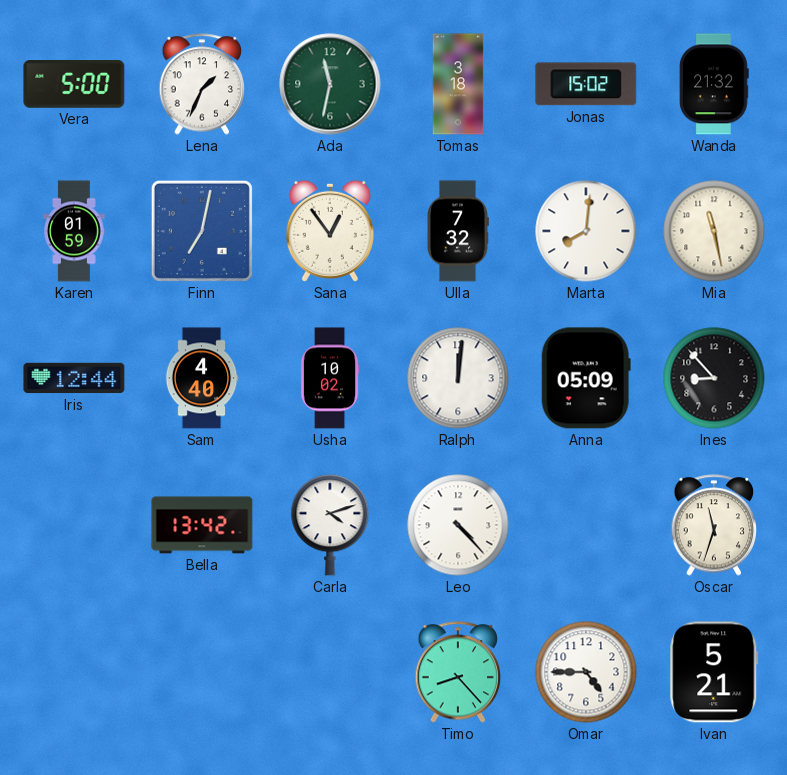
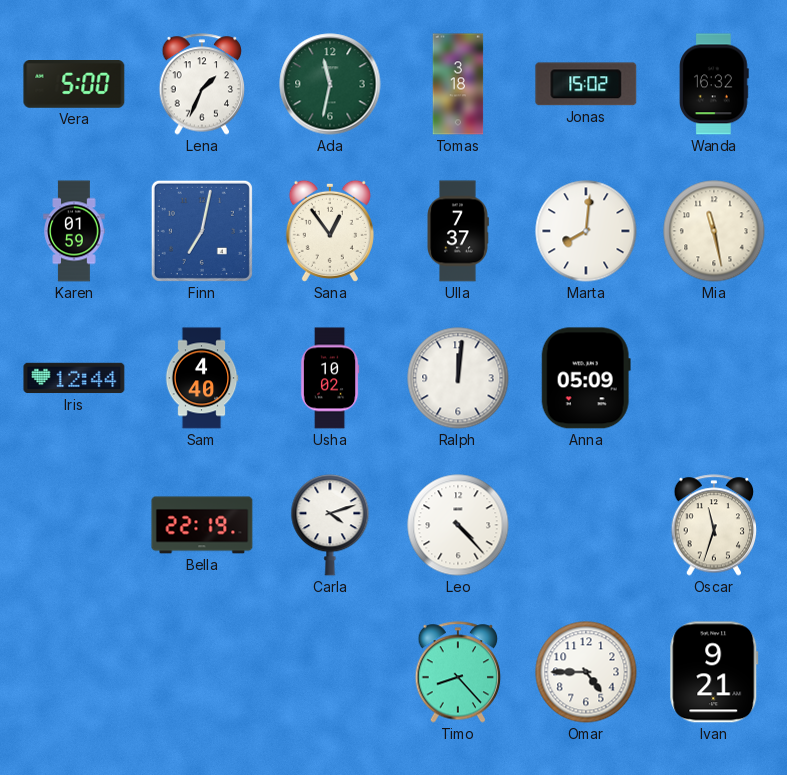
Wanda: 21:32 -> 16:32 (714, 84)
Ulla: 7:32 -> 7:37 (458, 231)
Ines: 8:53 -> none (714, 378)
Bella: 13:42 -> 22:19 (202, 525)
Ivan: 5:21 -> 9:21 (714, 672)
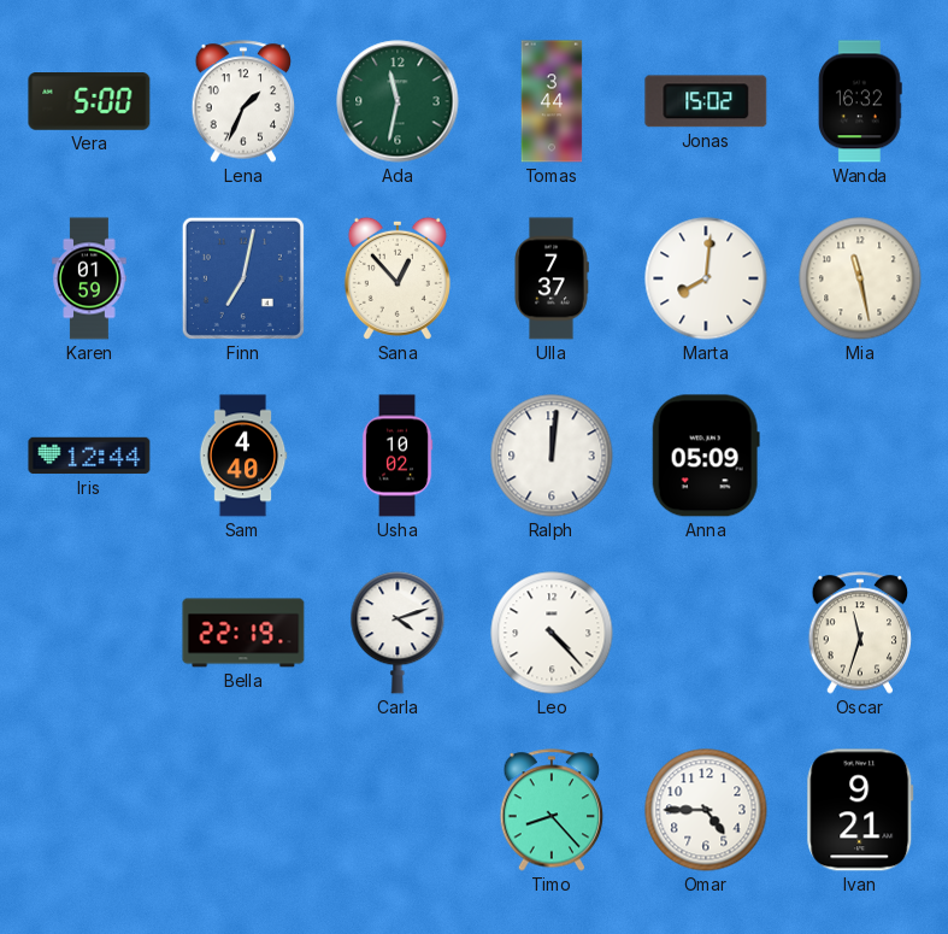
Tomas: 3:18 -> 3:44 (552, 101)
Sana: 12:54 -> 12:53 (398, 278)
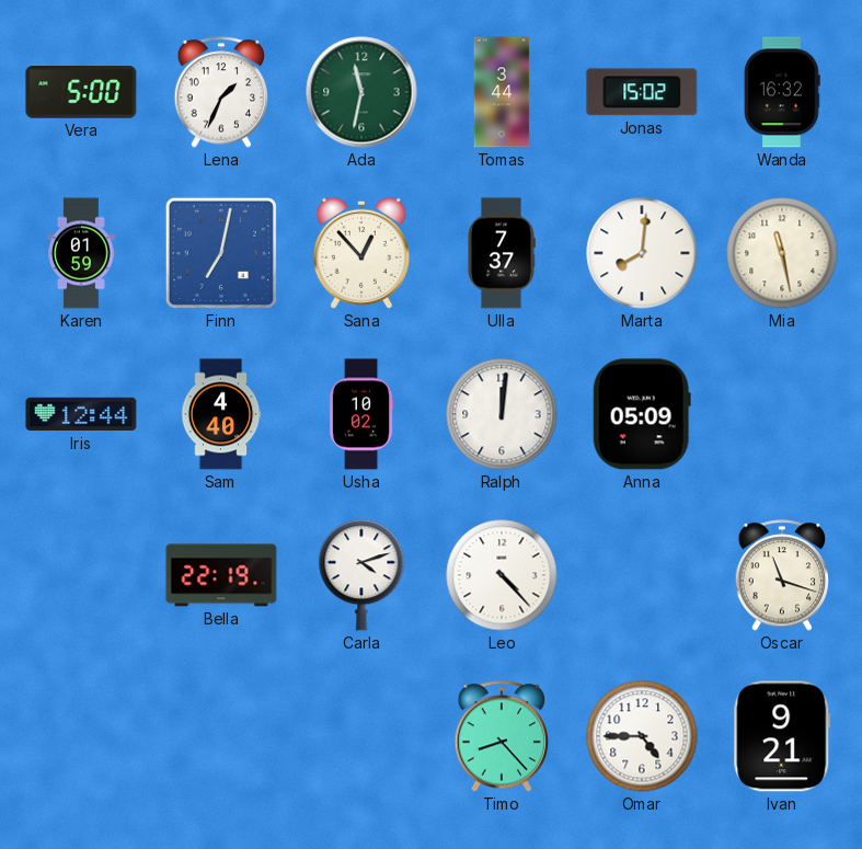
Oscar: 11:33 -> 11:18 (782, 575)
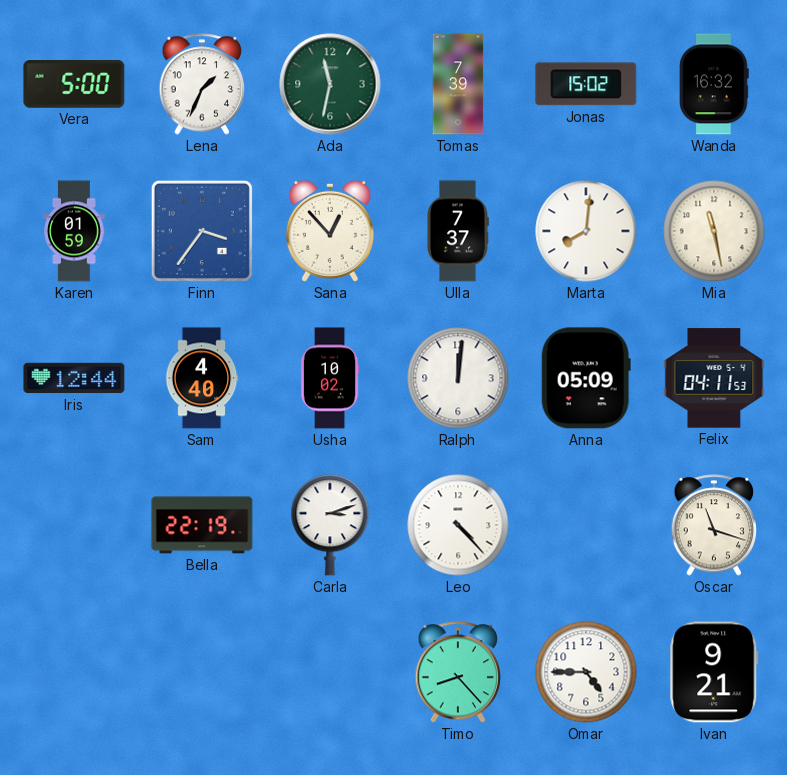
Tomas: 3:44 -> 7:39 (458, 84)
Finn: 7:02 -> 3:36 (202, 231)
Felix: none -> 04:11 (714, 378)
Carla: 4:12 -> 3:12 (330, 525)
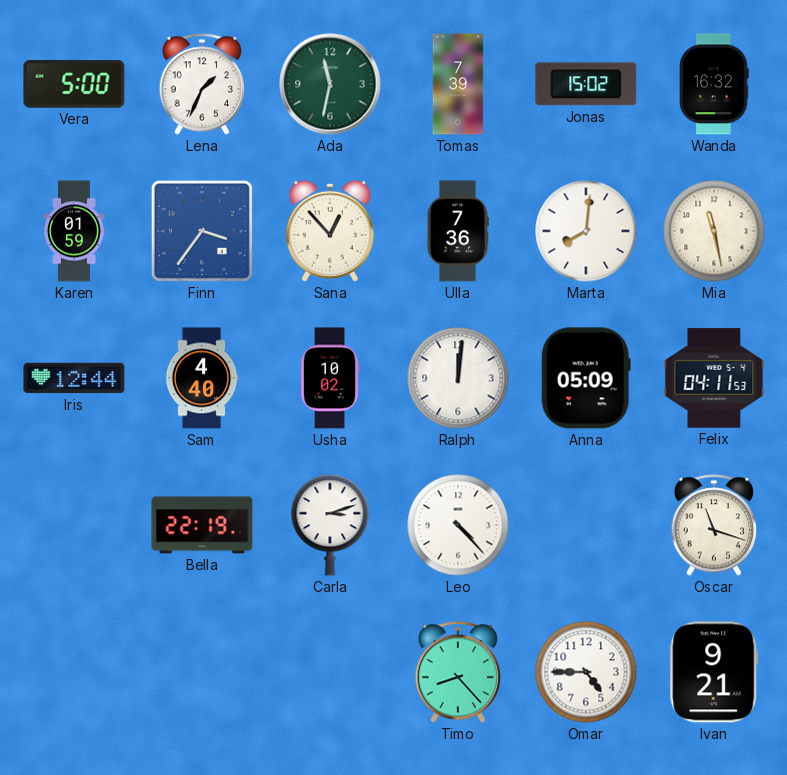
Ulla: 7:37 -> 7:36 (458, 231)
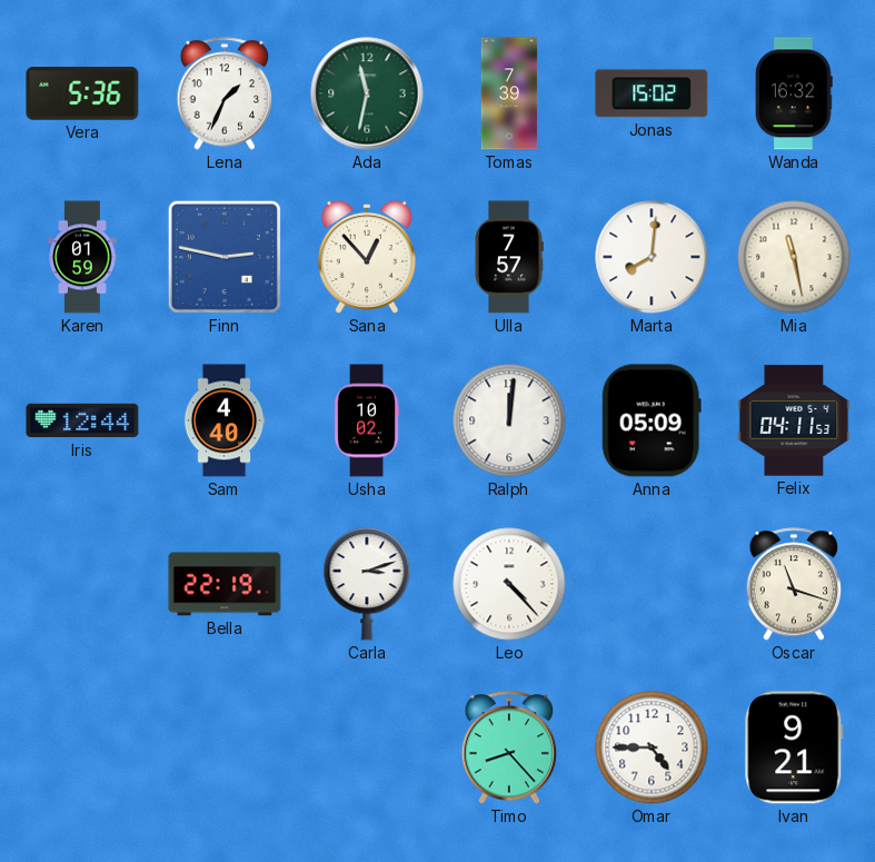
Vera: 5:00 -> 5:36 (82, 95)
Finn: 3:36 -> 2:47 (225, 257)
Ulla: 7:36 -> 7:57 (509, 257)
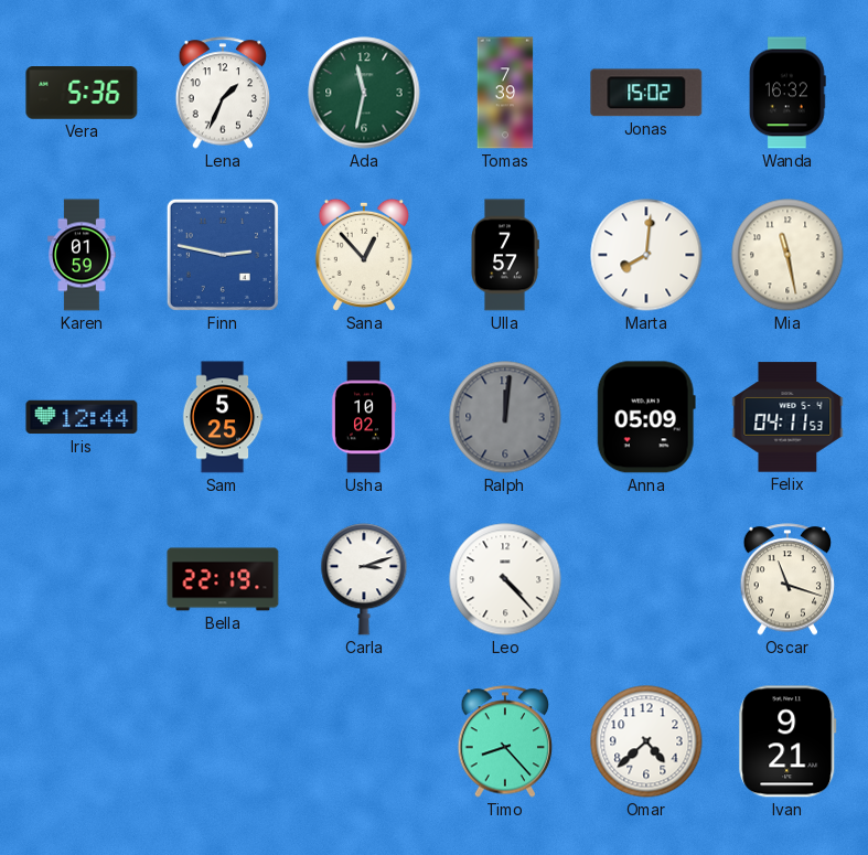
Sam: 4:40 -> 5:25 (223, 417)
Ralph dial: white -> grey (505, 417)
Omar: 4:45 -> 4:38 (646, 741)
